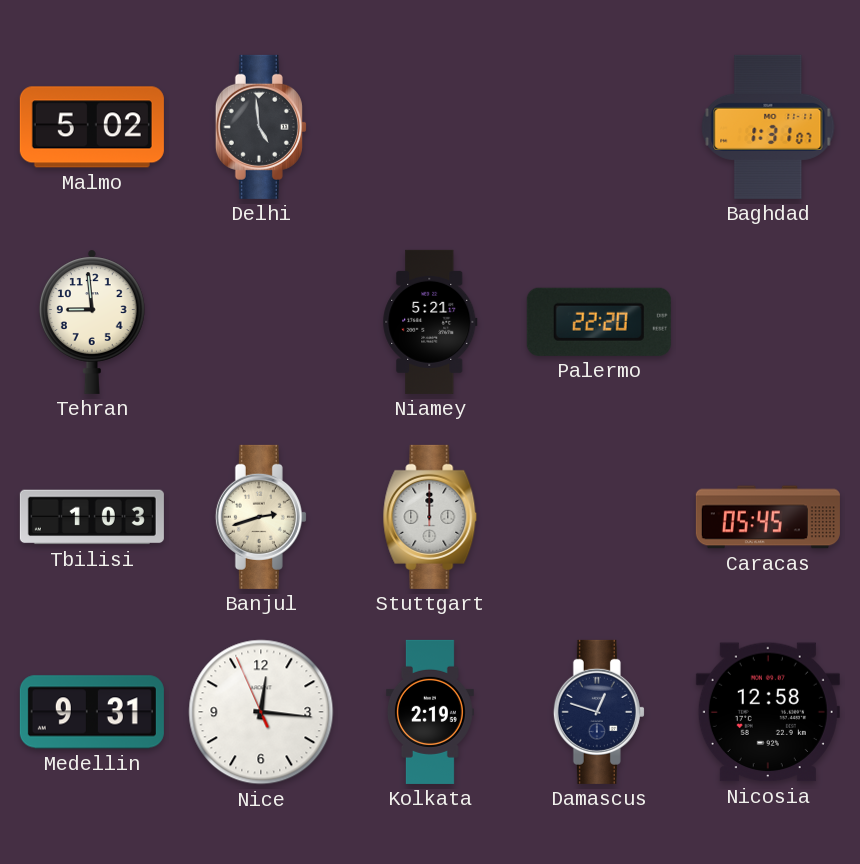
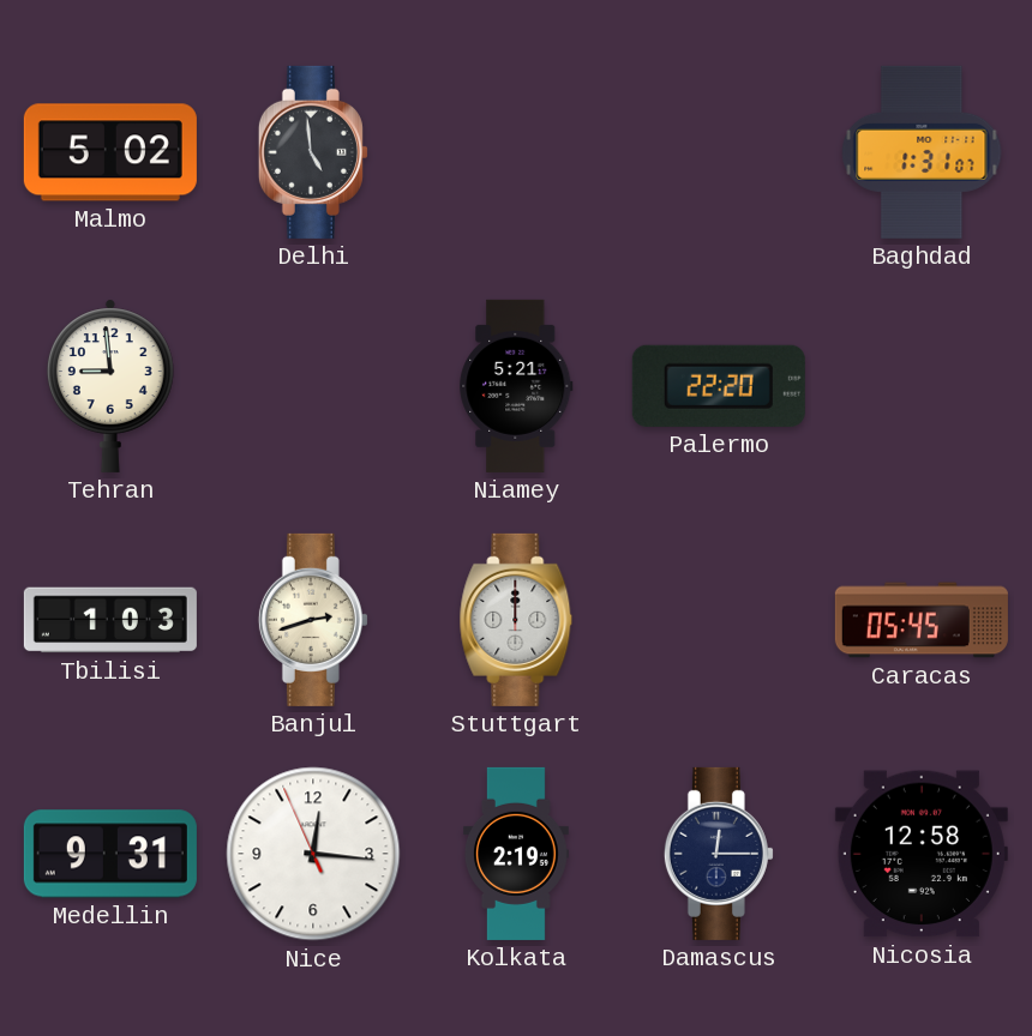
Damascus: 12:48 -> 12:15 (719, 854)
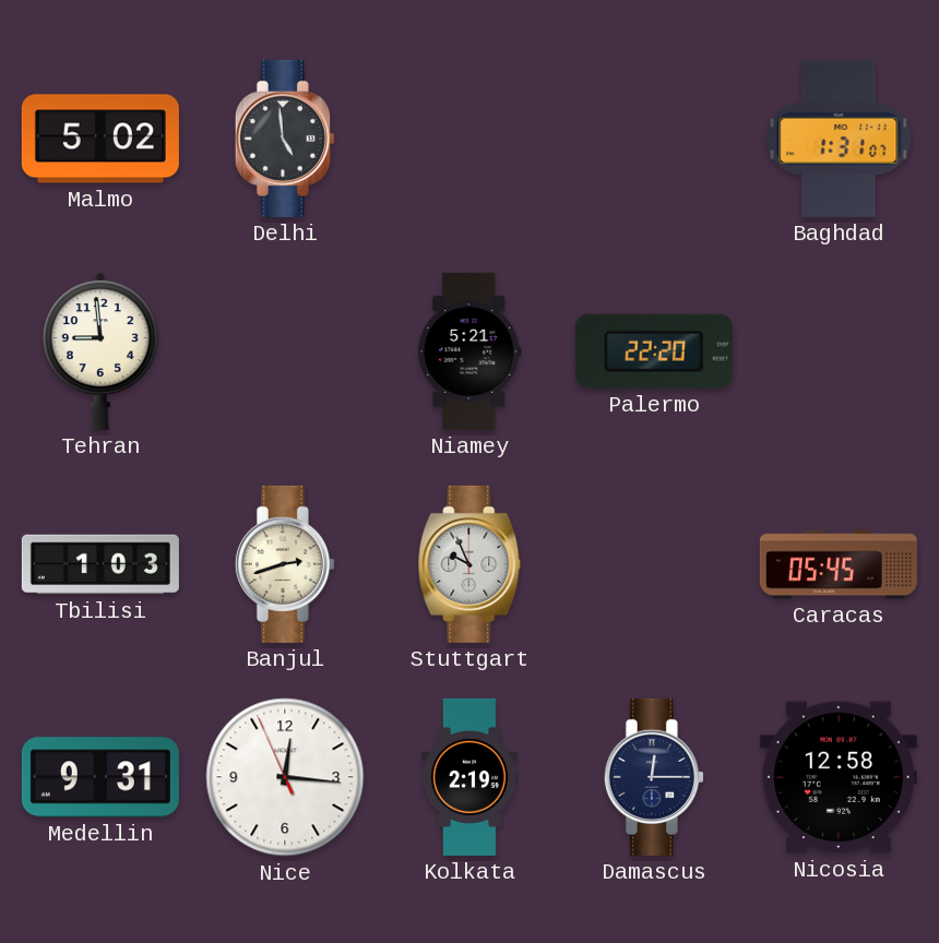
Stuttgart: 12:00 -> 9:56 (469, 564)
